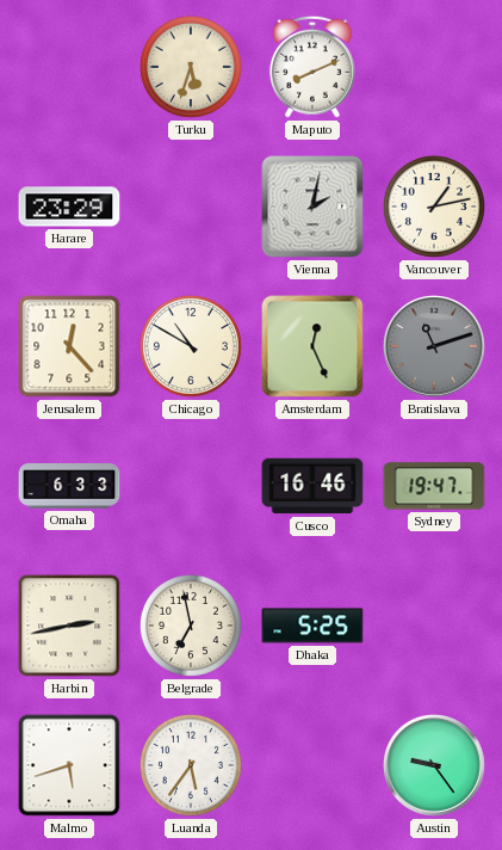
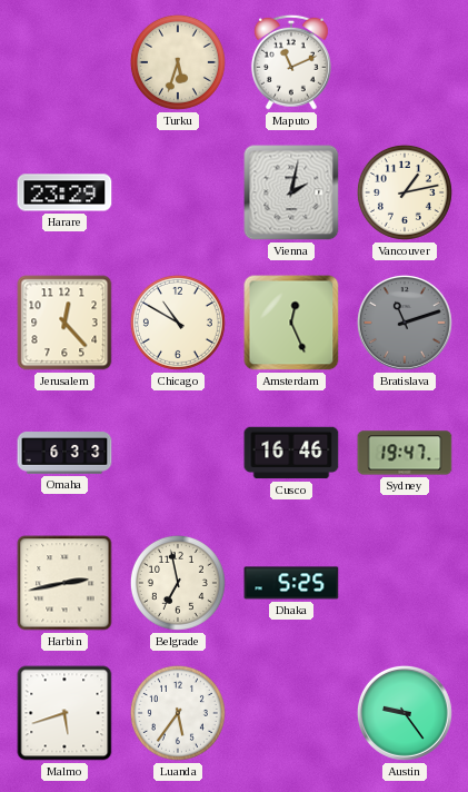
Maputo: 8:11 -> 11:11 (291, 62)
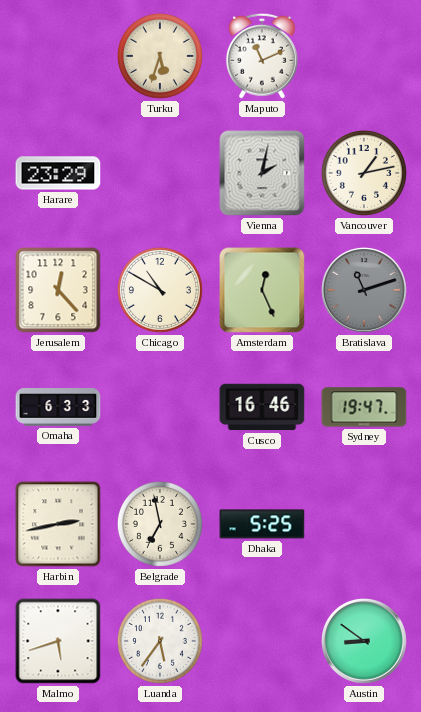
Austin: 9:24 -> 8:51 (364, 641)
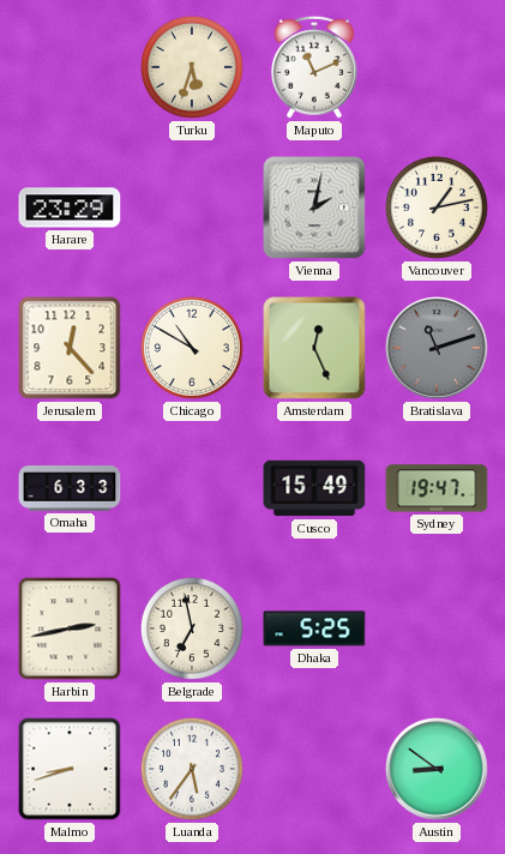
Cusco: 16:46 -> 15:49 (314, 488)
Malmo: 5:42 -> 8:42 (70, 769)
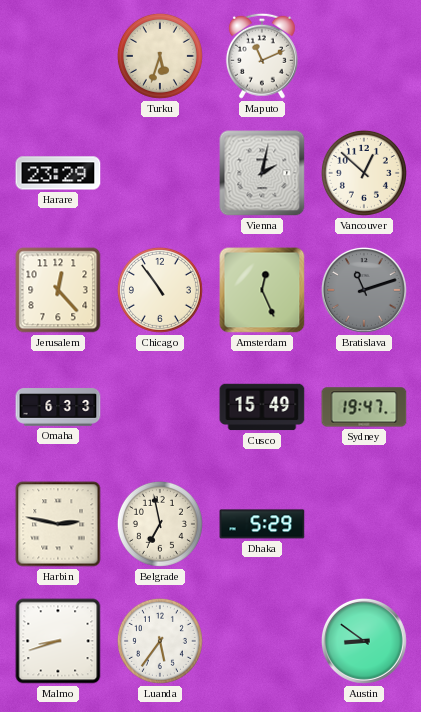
Vancouver: 1:13 -> 12:52 (364, 173)
Chicago: 10:50 -> 10:54 (160, 290)
Harbin: 2:43 -> 2:47 (58, 524)
Dhaka: 5:25 -> 5:29 (262, 524)
